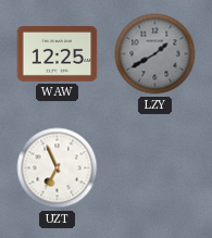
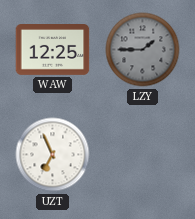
LZY: 1:40 -> 1:45 (143, 50)
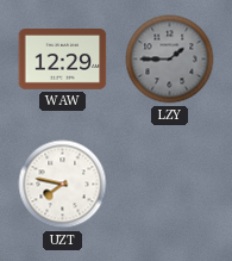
WAW: 12:25 -> 12:29 (63, 60)
UZT: 6:56 -> 7:47 (63, 185)
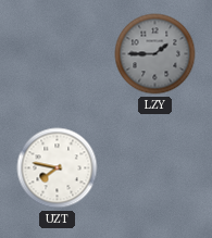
WAW: 12:29 -> none (63, 60)
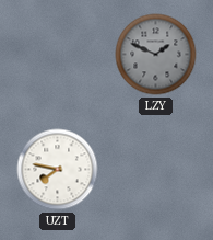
LZY: 1:45 -> 1:49 (156, 55)
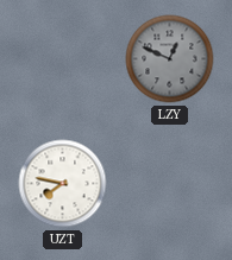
LZY: 1:49 -> 12:49 (170, 59)
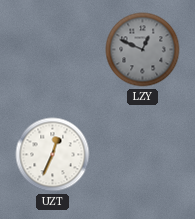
UZT: 7:47 -> 12:34 (53, 155)
